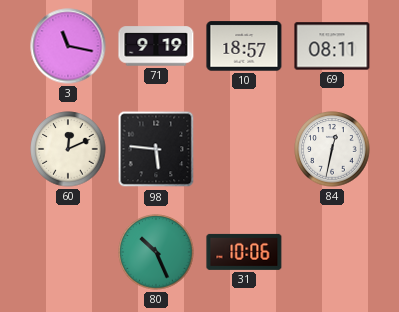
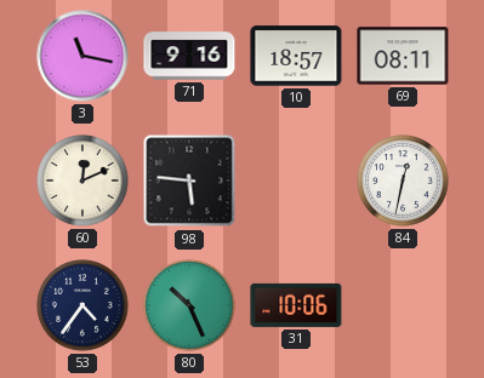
71: 9:19 -> 9:16 (189, 56)
53: none -> 4:36 (82, 305)
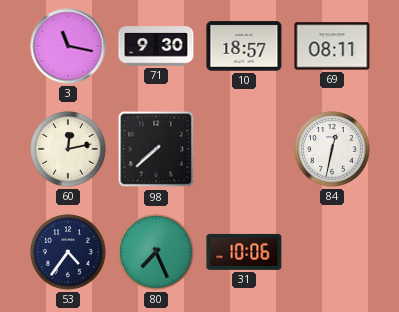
71: 9:16 -> 9:30 (156, 46)
60: 12:11 -> 12:13 (68, 149)
98: 5:46 -> 7:38 (156, 149)
80: 10:26 -> 7:26 (156, 252)
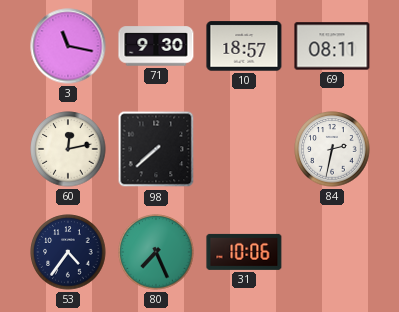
84: 12:32 -> 2:32 (332, 149)
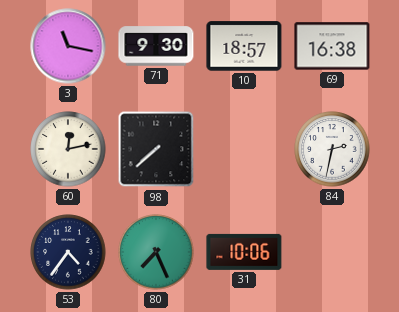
69: 08:11 -> 16:38 (332, 46)
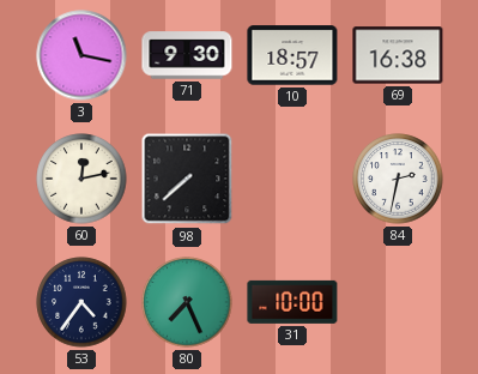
31: 10:06 -> 10:00 (292, 302)
